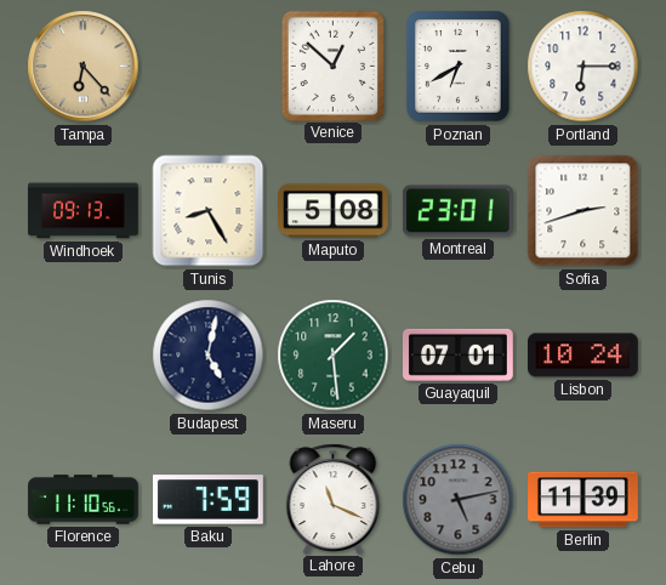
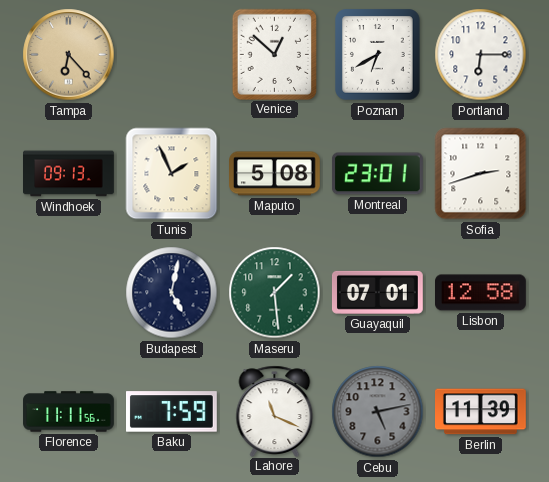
Tunis: 8:25 -> 1:56 (172, 174)
Lisbon: 10:24 -> 12:58 (481, 293)
Florence: 11:10 -> 11:11 (69, 412)
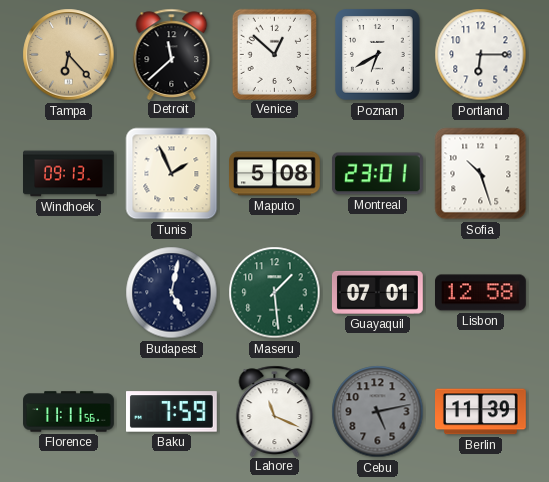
Detroit: none -> 11:38 (172, 54)
Sofia: 2:42 -> 10:27 (481, 174)
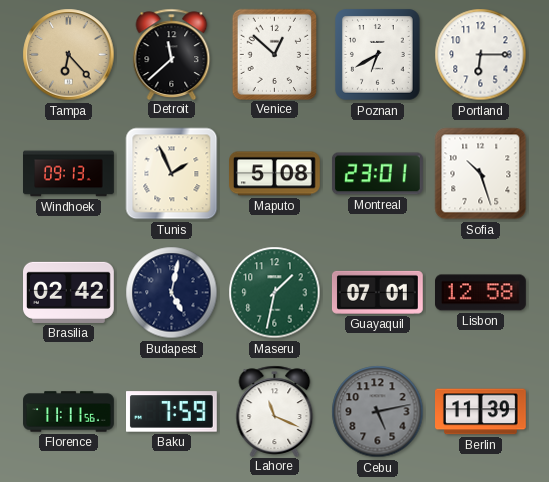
Brasilia: none -> 02:42 (69, 292)
Maseru: 1:29 -> 1:32 (275, 293)
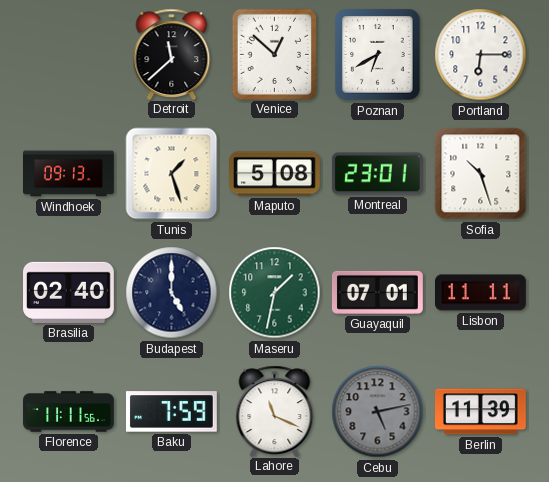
Tampa: 6:23 -> none (69, 55)
Tunis: 1:56 -> 1:27 (172, 174)
Brasilia: 02:42 -> 02:40 (69, 292)
Budapest: 5:02 -> 5:00 (172, 293)
Lisbon: 12:58 -> 11:11 (481, 293)
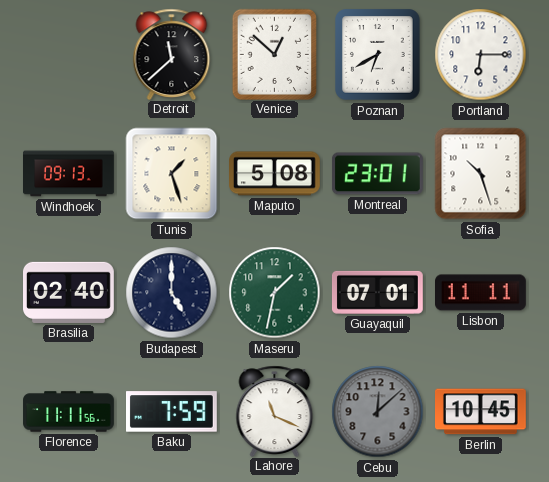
Cebu: 5:13 -> 12:08 (378, 412)
Berlin: 11:39 -> 10:45 (481, 412)
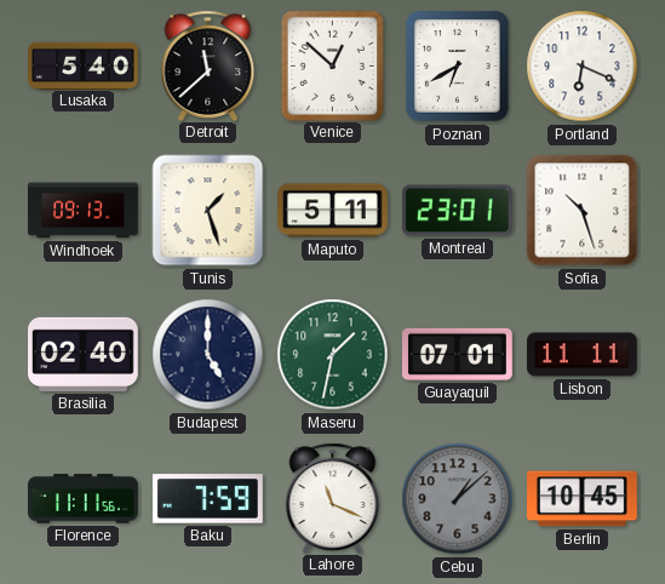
Lusaka: none -> 5:40 (84, 65)
Portland: 6:15 -> 6:19 (583, 67)
Maputo: 5:08 -> 5:11 (333, 211)
Cebu: 12:08 -> 1:08 (458, 499)
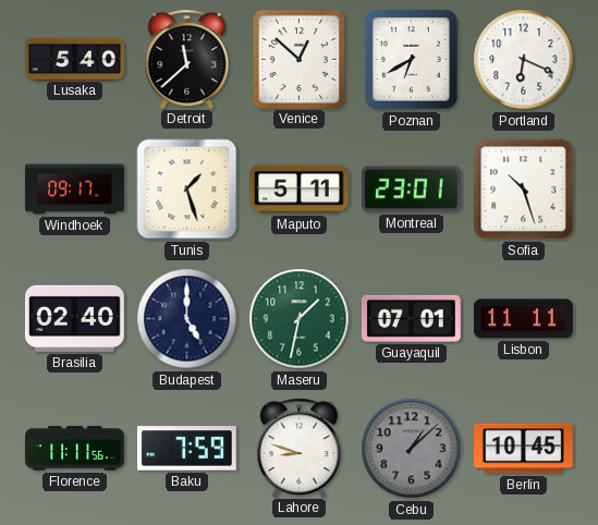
Windhoek: 09:13 -> 09:17 (75, 190)
Lahore: 11:19 -> 8:48 (300, 448)
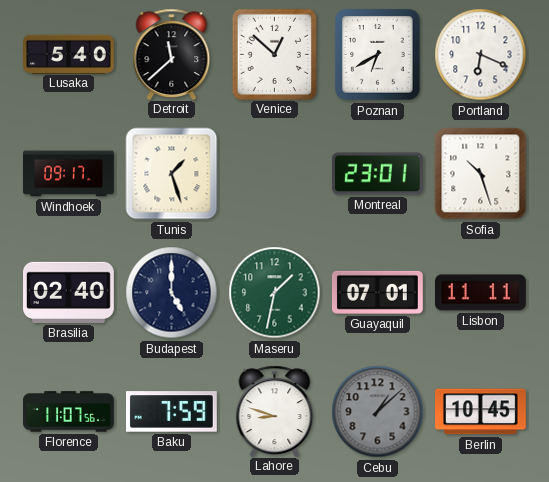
Maputo: 5:11 -> none (300, 190)
Florence: 11:11 -> 11:07 (69, 412)
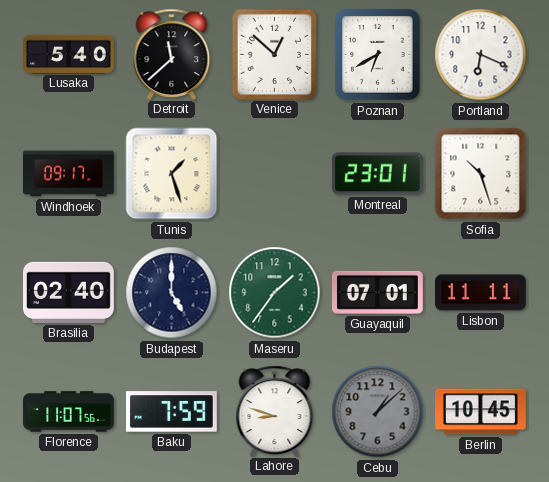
Maseru: 1:32 -> 1:36 (275, 293)
